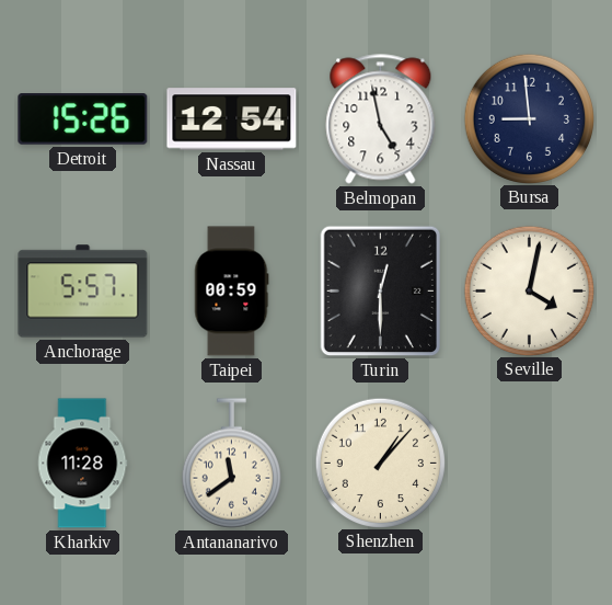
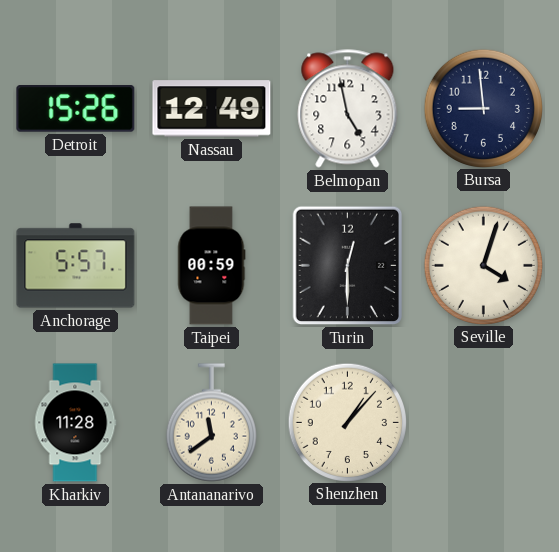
Nassau: 12:54 -> 12:49 (212, 109)
Seville: 4:02 -> 4:03 (483, 265)
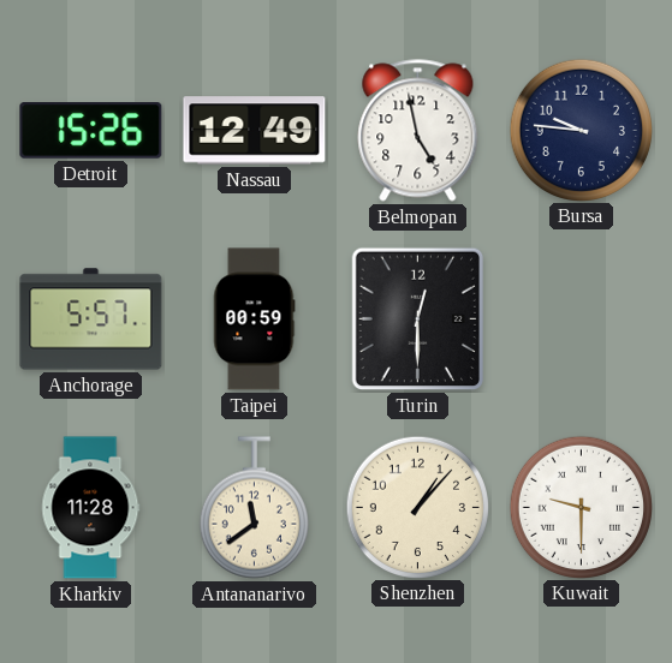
Bursa: 8:59 -> 9:46 (581, 130)
Seville: 4:03 -> none (483, 265)
Kuwait: none -> 9:30 (581, 507)
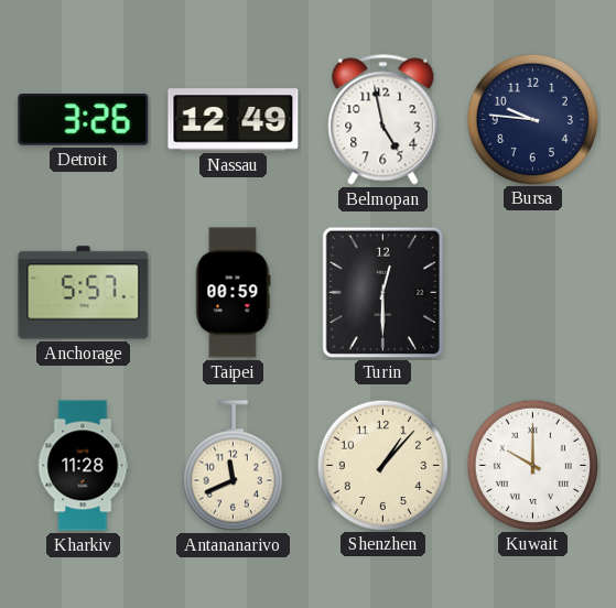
Detroit: 15:26 -> 3:26 (84, 120)
Antananarivo: 11:39 -> 11:41 (233, 466)
Kuwait: 9:30 -> 10:00 (532, 465)
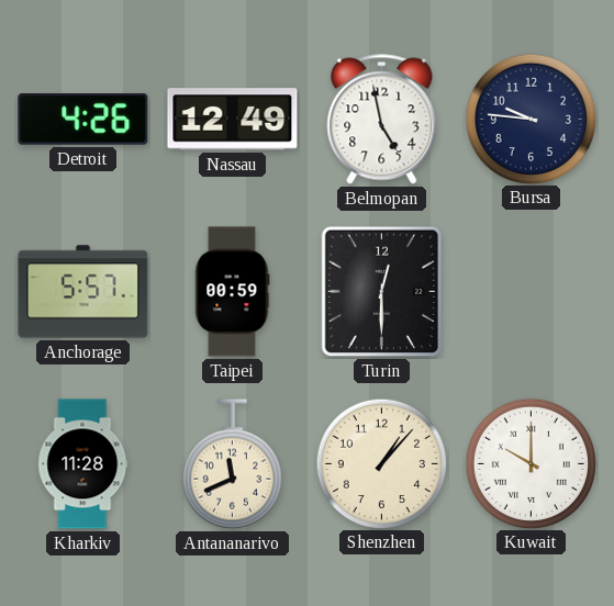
Detroit: 3:26 -> 4:26 (83, 120)
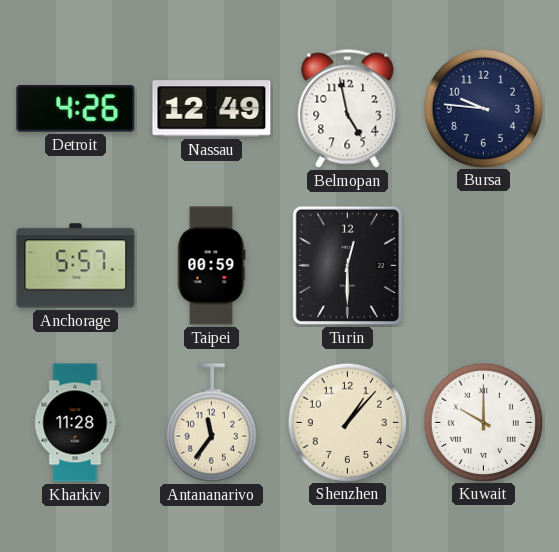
Antananarivo: 11:41 -> 11:36 (211, 423)
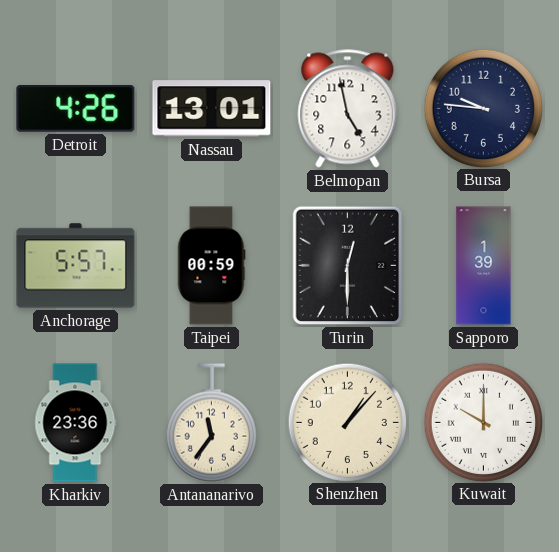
Nassau: 12:49 -> 13:01 (212, 109)
Sapporo: none -> 1:39 (484, 266)
Kharkiv: 11:28 -> 23:36 (76, 423)
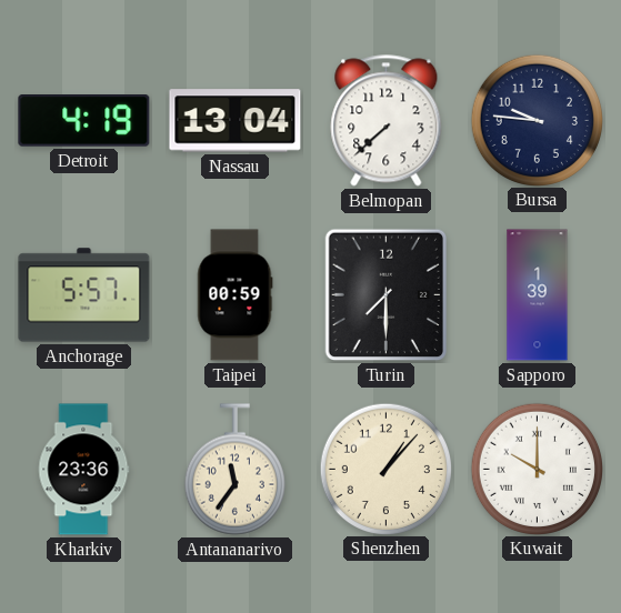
Detroit: 4:26 -> 4:19 (84, 121)
Nassau: 13:01 -> 13:04 (236, 121)
Belmopan: 4:58 -> 7:38 (387, 121)
Turin: 12:30 -> 7:30 (385, 295)
